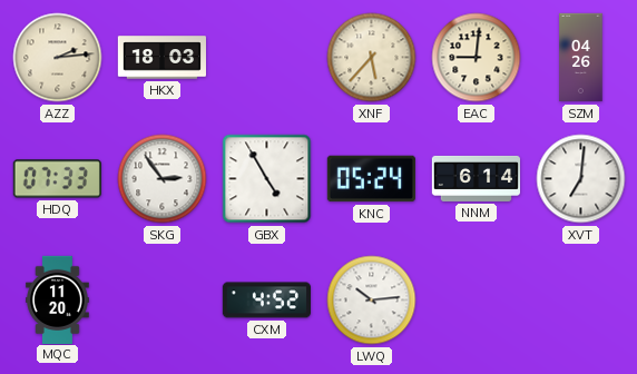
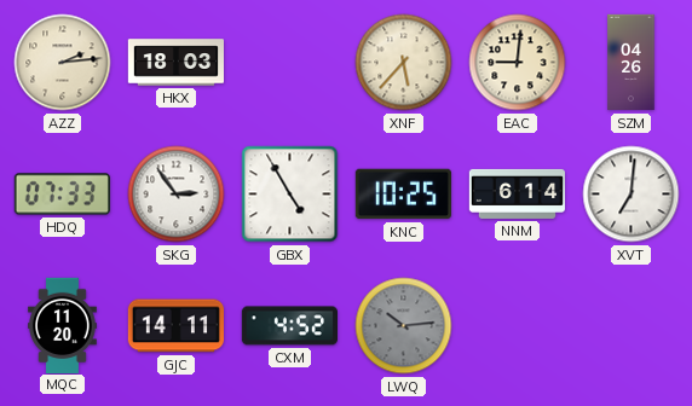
KNC: 05:24 -> 10:25 (403, 195)
GJC: none -> 14:11 (175, 326)
LWQ dial: white -> grey (404, 326)
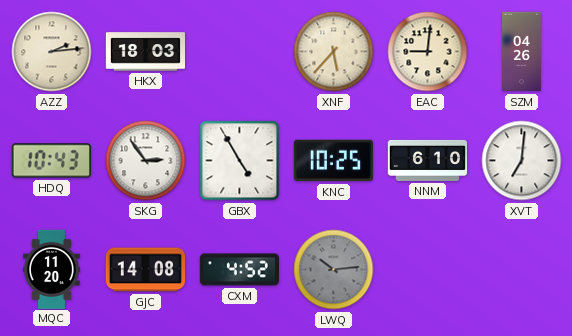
HDQ: 07:33 -> 10:43 (51, 161)
NNM: 6:14 -> 6:10 (428, 160)
GJC: 14:11 -> 14:08 (145, 270)
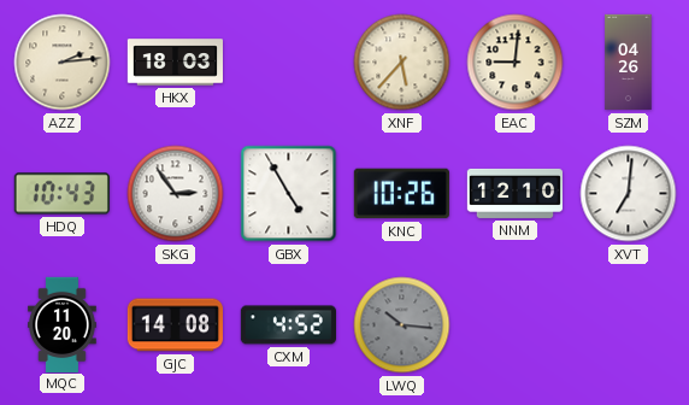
KNC: 10:25 -> 10:26 (401, 194)
NNM: 6:10 -> 12:10 (516, 193)
LWQ: 10:14 -> 10:16 (402, 325)
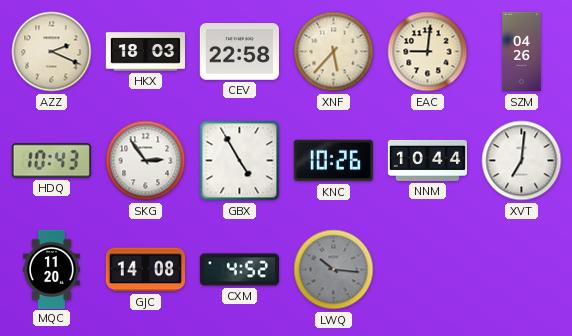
AZZ: 2:14 -> 2:19 (52, 52)
CEV: none -> 22:58 (239, 52)
NNM: 12:10 -> 10:44 (428, 160)
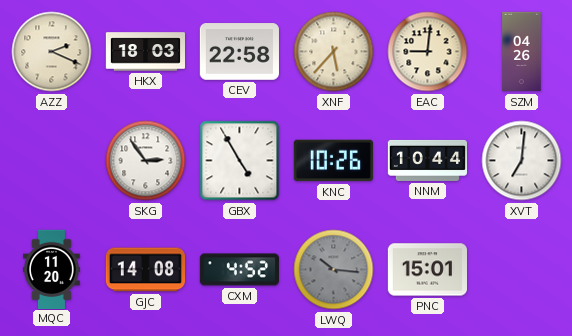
HDQ: 10:43 -> none (51, 161)
PNC: none -> 15:01 (427, 270)
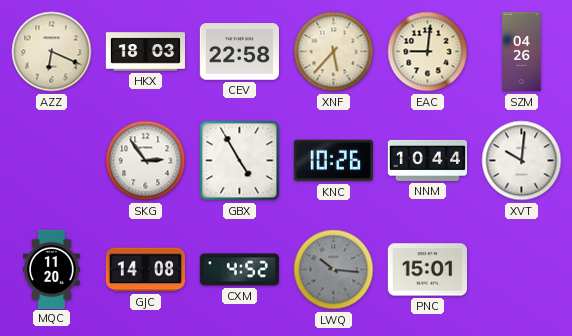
AZZ: 2:19 -> 6:19 (52, 52)
XVT: 7:01 -> 10:01 (522, 161)
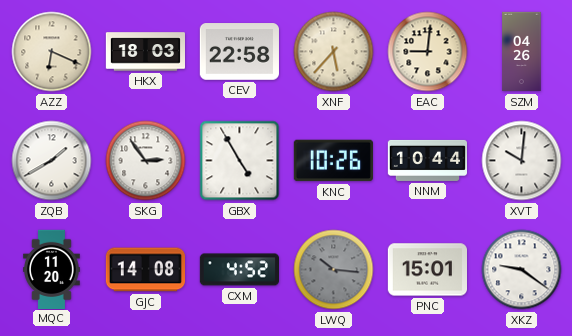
ZQB: none -> 1:40 (52, 161)
XKZ: none -> 9:21 (522, 270)
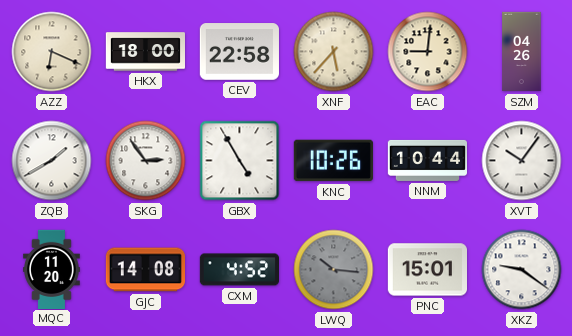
HKX: 18:03 -> 18:00 (145, 52)
XVT: 10:01 -> 10:06 (522, 161)
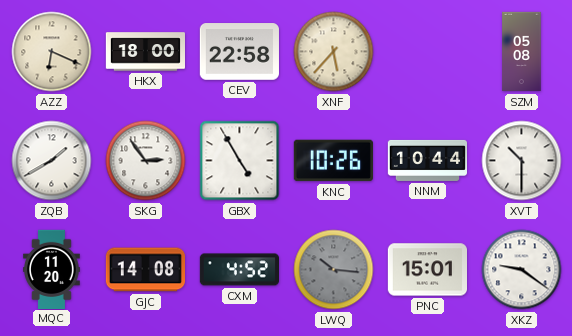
EAC: 9:01 -> none (428, 52)
SZM: 04:26 -> 05:08 (522, 52)
XVT: 10:06 -> 10:30 (522, 161)
